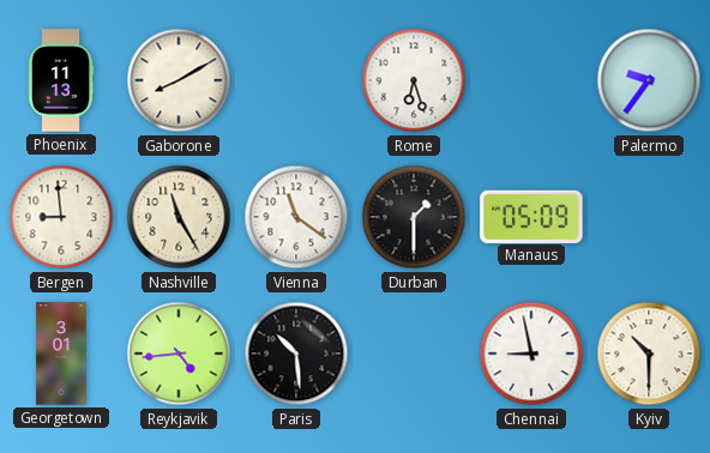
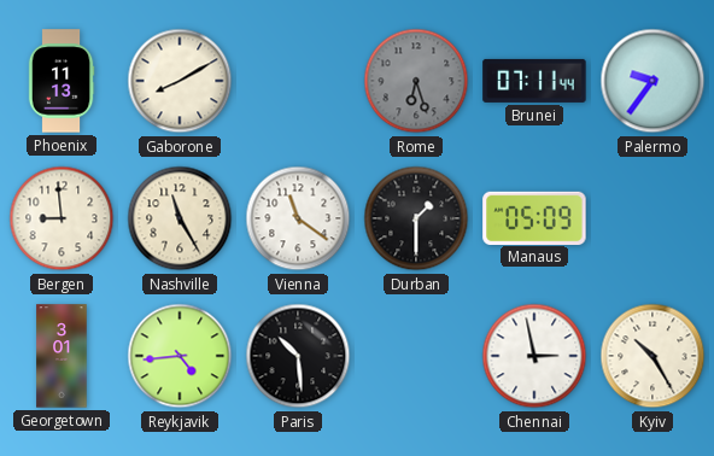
Rome dial: white -> grey (416, 81)
Brunei: none -> 07:11 (534, 81)
Chennai: 8:58 -> 2:58 (534, 356)
Kyiv: 10:30 -> 10:25 (652, 356)
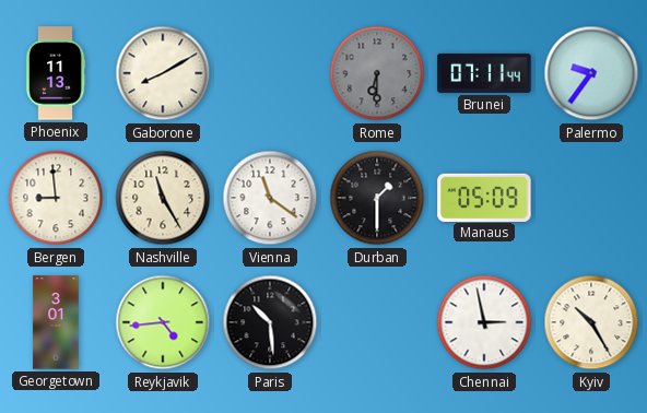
Rome: 6:27 -> 6:30 (377, 73)
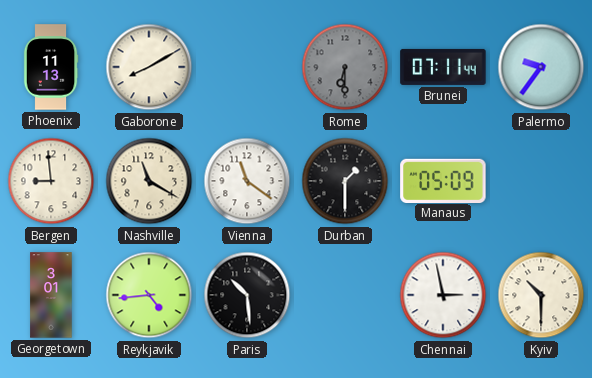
Nashville: 11:25 -> 11:20 (149, 181)
Kyiv: 10:25 -> 10:30 (541, 295)
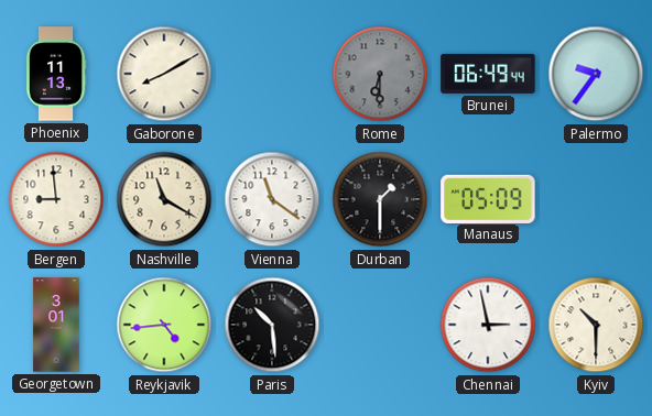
Brunei: 07:11 -> 06:49 (488, 74)
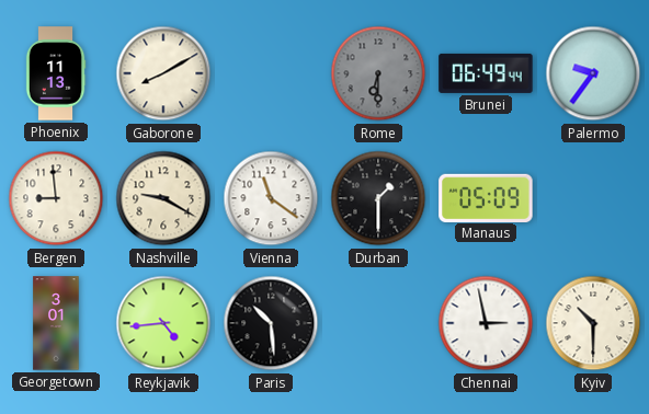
Nashville: 11:20 -> 9:20 (163, 198)
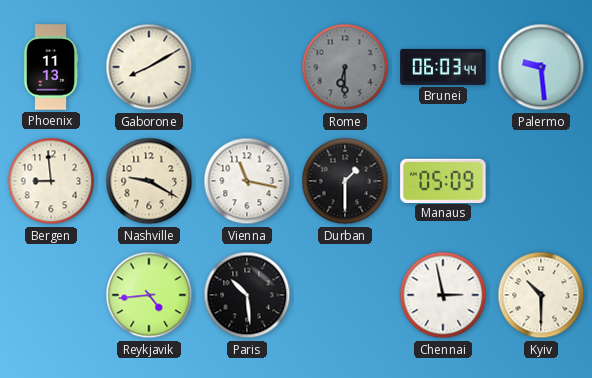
Brunei: 06:49 -> 06:03 (443, 67)
Palermo: 9:36 -> 9:29 (541, 67)
Vienna: 11:21 -> 11:17 (247, 181)
Georgetown: 3:01 -> none (56, 323)
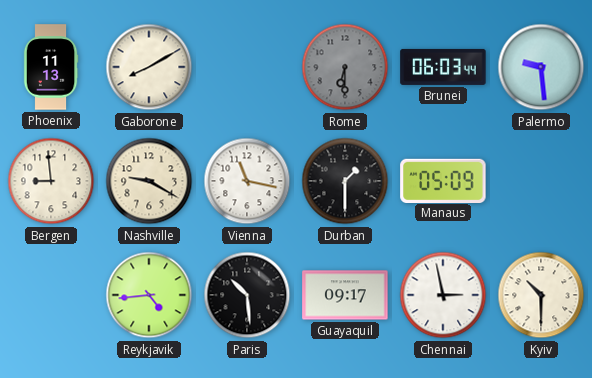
Guayaquil: none -> 09:17 (345, 295)
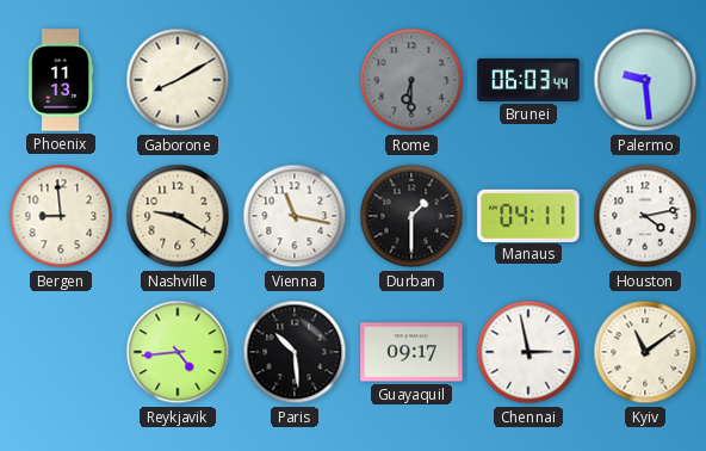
Manaus: 05:09 -> 04:11 (528, 215)
Houston: none -> 4:13 (645, 216)
Kyiv: 10:30 -> 11:09 (645, 352)
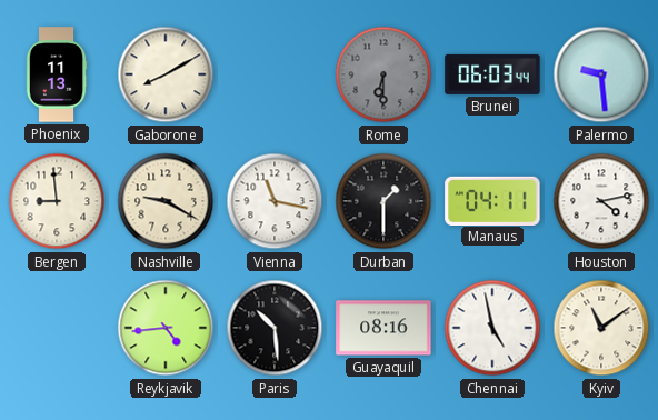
Guayaquil: 09:17 -> 08:16 (383, 328)
Chennai: 2:58 -> 4:58 (492, 328)
